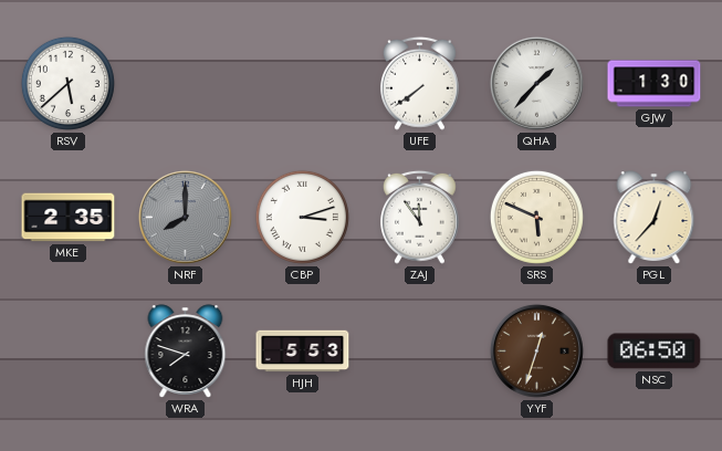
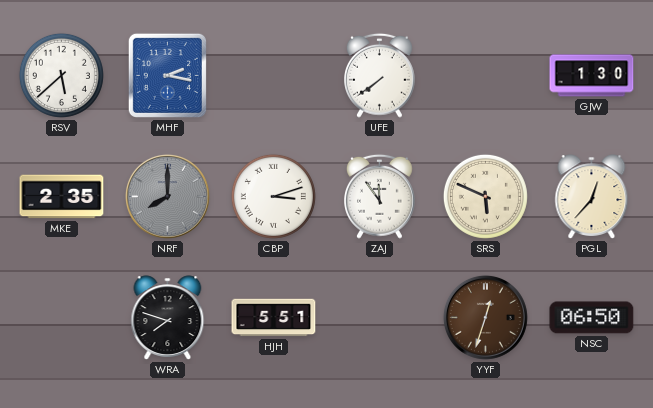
MHF: none -> 2:17 (167, 75)
QHA: 1:37 -> none (536, 83)
HJH: 5:53 -> 5:51 (274, 318)
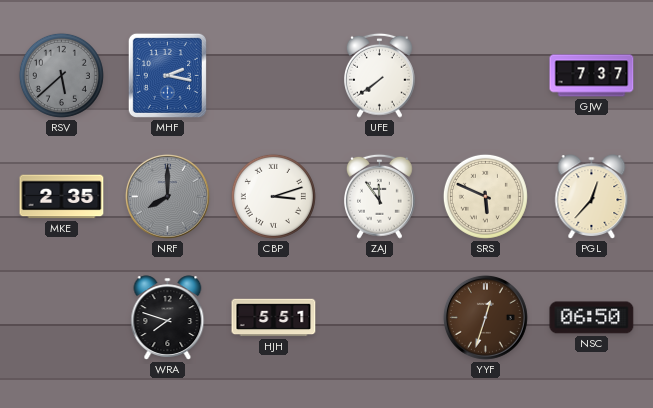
RSV dial: white -> grey (61, 75)
GJW: 1:30 -> 7:37 (592, 76)
